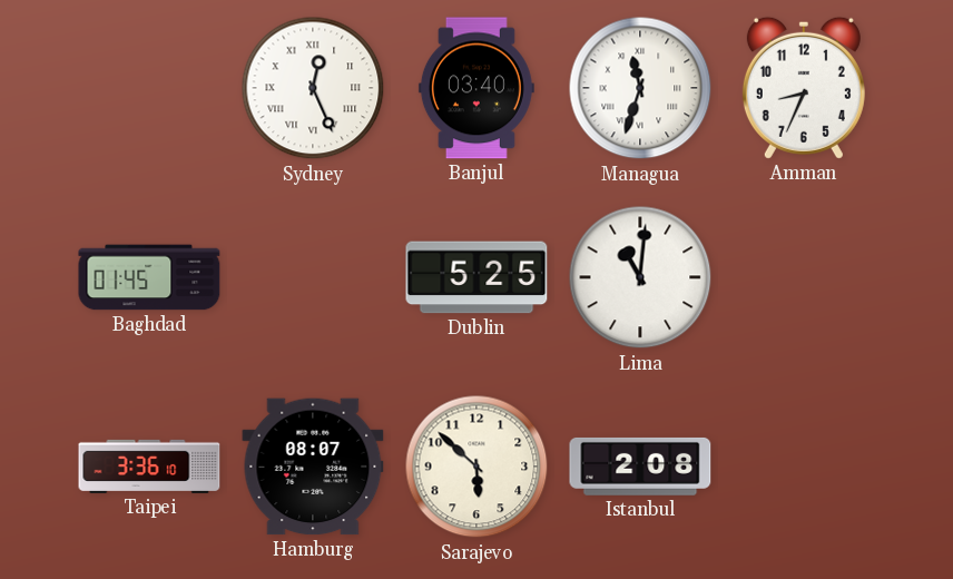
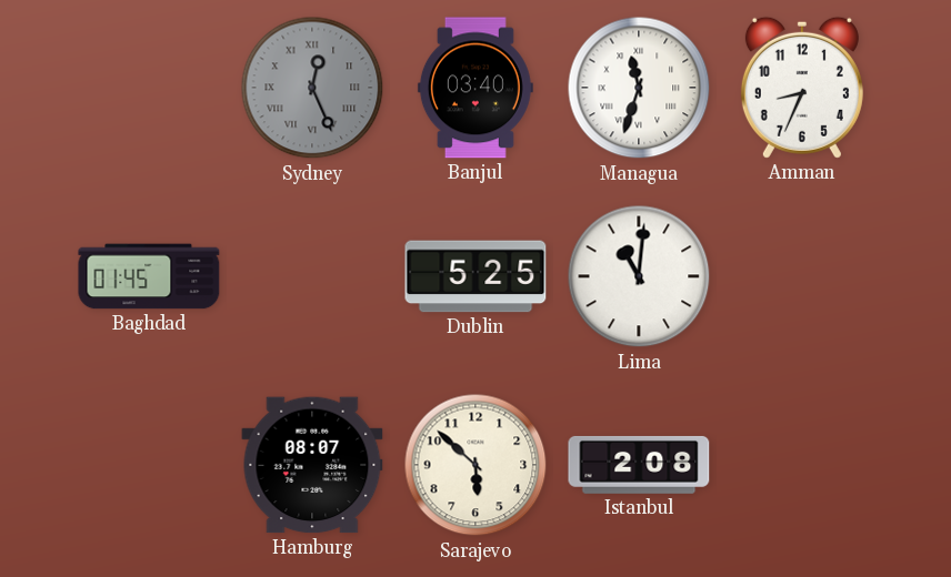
Sydney dial: white -> grey (312, 88)
Taipei: 3:36 -> none (149, 467)
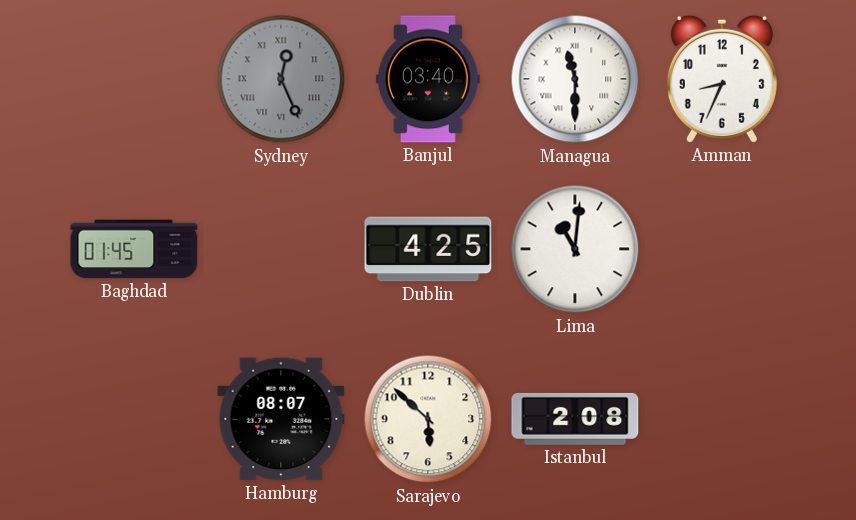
Managua: 11:33 -> 11:30 (575, 79)
Dublin: 5:25 -> 4:25 (428, 249)
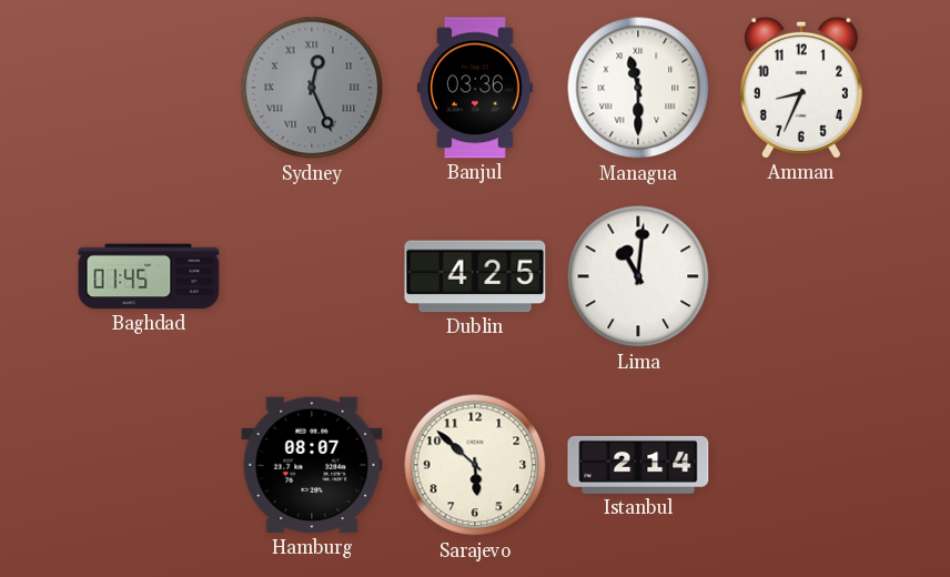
Banjul: 03:40 -> 03:36 (475, 88)
Istanbul: 2:08 -> 2:14 (638, 465)
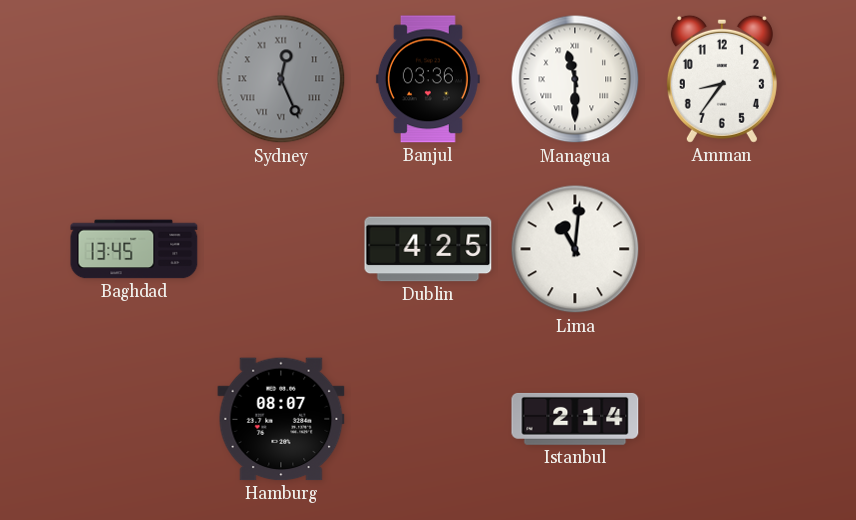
Amman: 8:34 -> 8:36 (722, 79)
Baghdad: 01:45 -> 13:45 (134, 249)
Sarajevo: 5:52 -> none (475, 465)
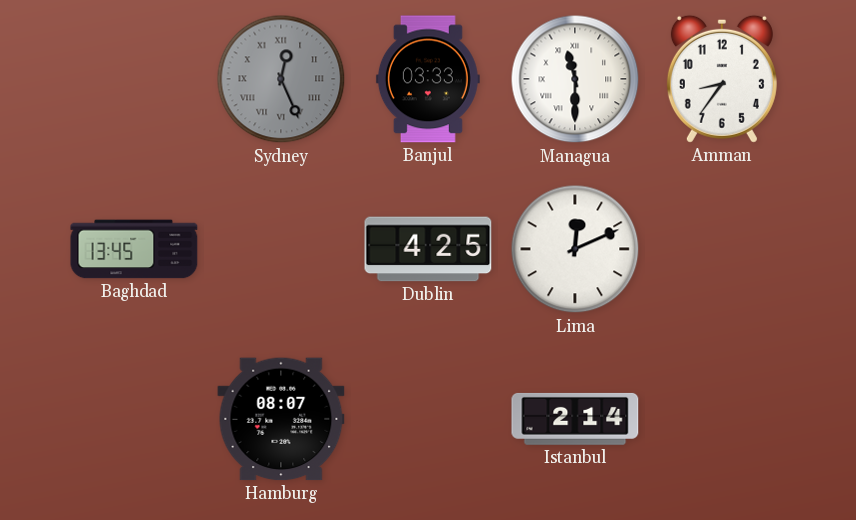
Banjul: 03:36 -> 03:33 (428, 79)
Lima: 11:01 -> 12:11 (575, 249)
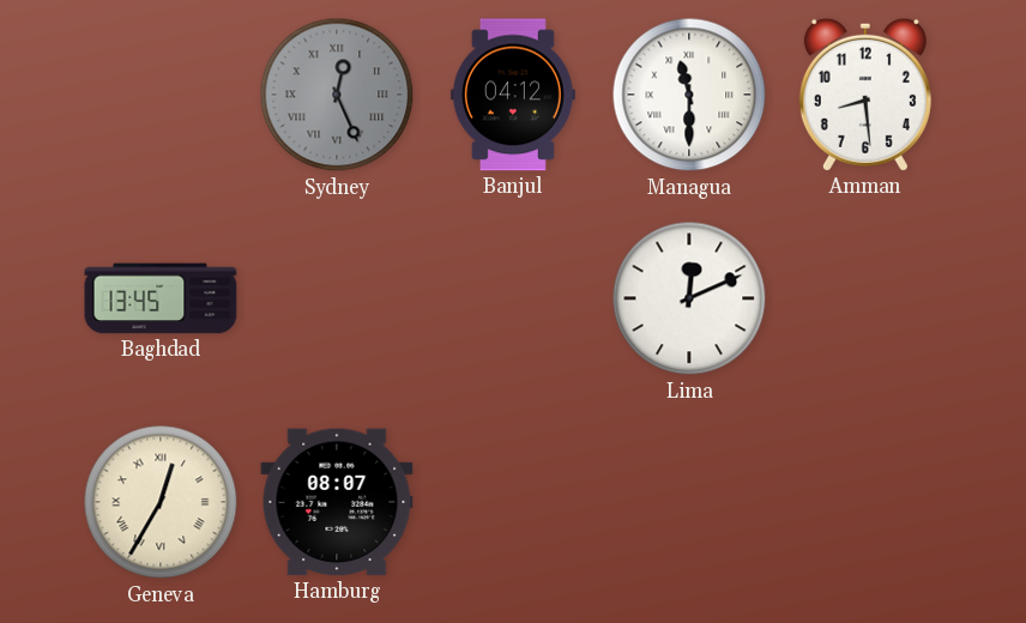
Banjul: 03:33 -> 04:12 (513, 95)
Amman: 8:36 -> 8:29 (865, 95)
Dublin: 4:25 -> none (428, 249)
Geneva: none -> 12:35 (161, 502)
Istanbul: 2:14 -> none (575, 419)
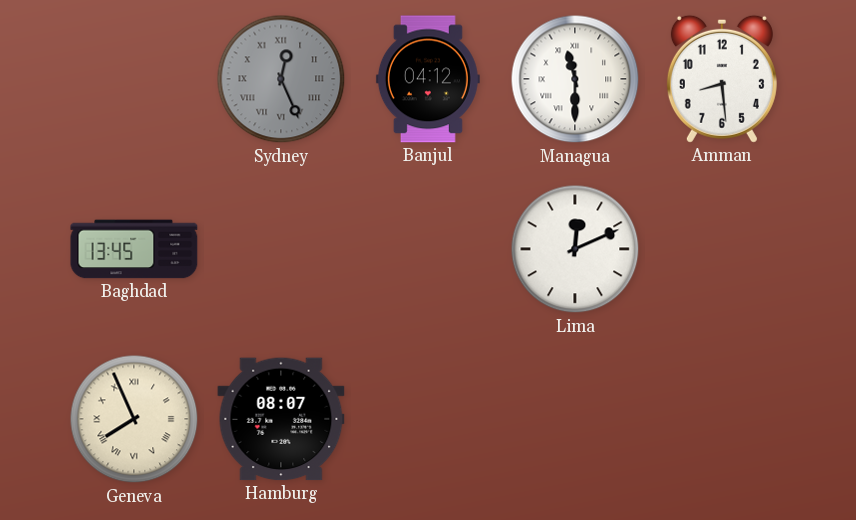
Geneva: 12:35 -> 7:56 (134, 419)
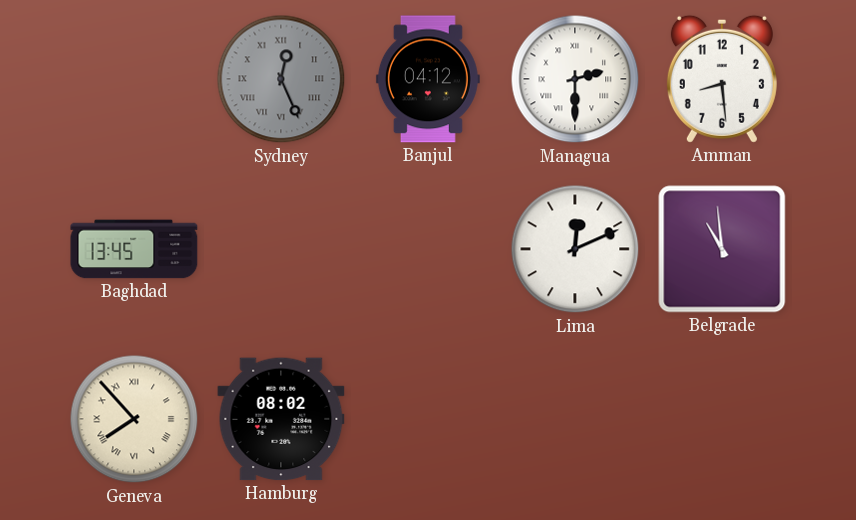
Managua: 11:30 -> 2:30 (575, 79)
Belgrade: none -> 10:59 (722, 249)
Geneva: 7:56 -> 7:53 (134, 419)
Hamburg: 08:07 -> 08:02 (281, 419)
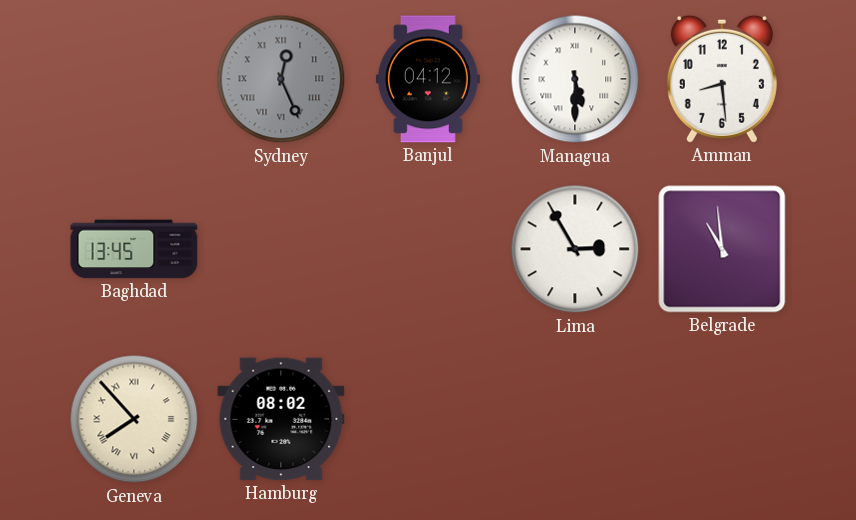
Managua: 2:30 -> 5:30 (575, 79)
Lima: 12:11 -> 2:55 (575, 249)
